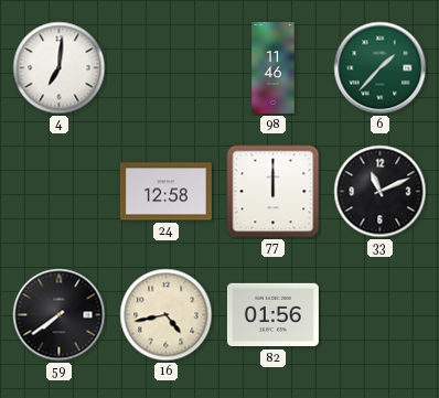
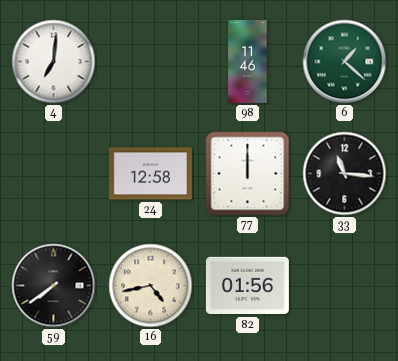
6: 1:37 -> 1:22 (345, 62)
33: 11:11 -> 11:16 (345, 174)
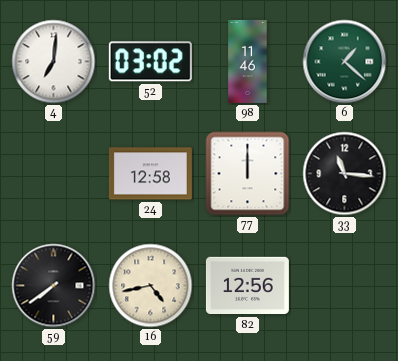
52: none -> 03:02 (150, 62)
82: 01:56 -> 12:56 (247, 286)
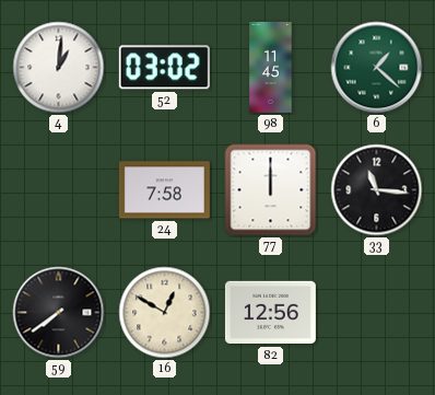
4: 7:01 -> 1:01 (59, 68)
98: 11:46 -> 11:45 (271, 67)
24: 12:58 -> 7:58 (164, 190)
16: 4:43 -> 12:50 (165, 313)
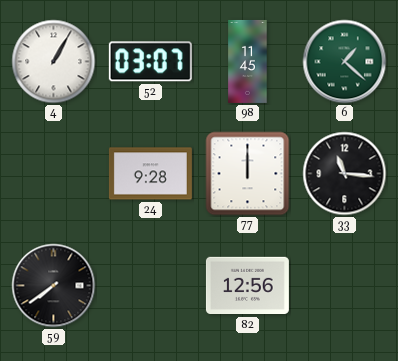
4: 1:01 -> 1:05 (54, 62)
52: 03:02 -> 03:07 (150, 62)
24: 7:58 -> 9:28 (150, 174)
16: 12:50 -> none (165, 313)
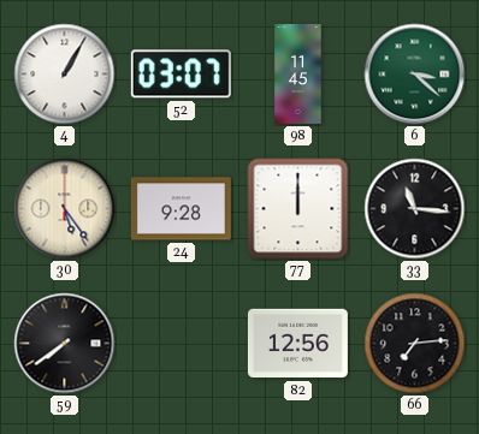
6: 1:22 -> 3:22 (415, 75)
30: none -> 5:24 (65, 209)
66: none -> 7:14 (415, 344)
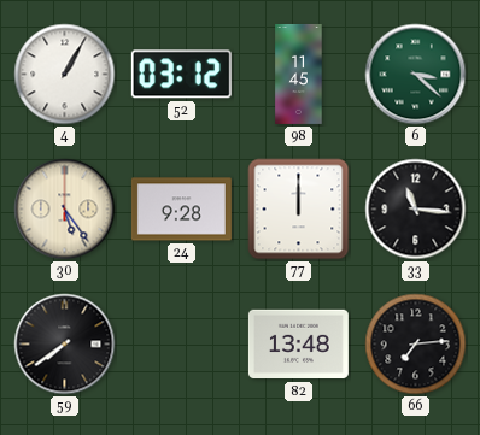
52: 03:07 -> 03:12 (181, 75)
82: 12:56 -> 13:48 (298, 345)
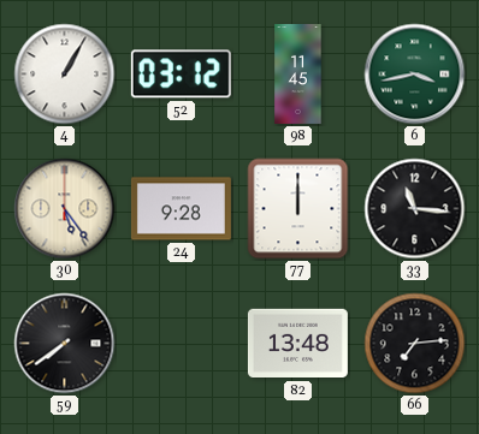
6: 3:22 -> 3:43 (415, 75)
